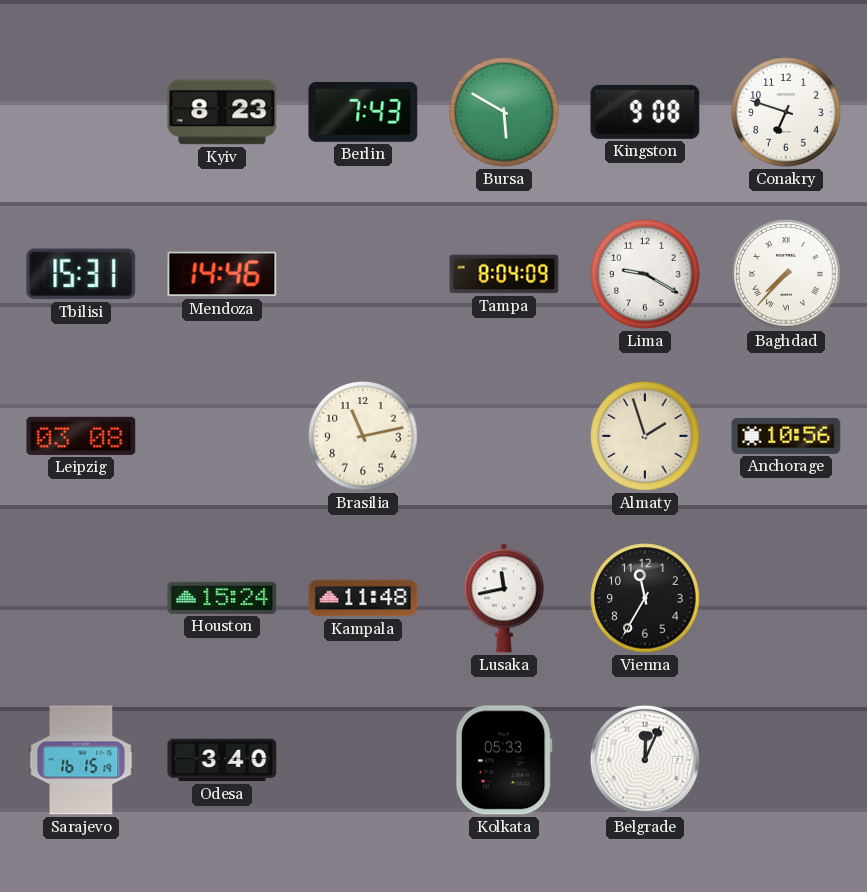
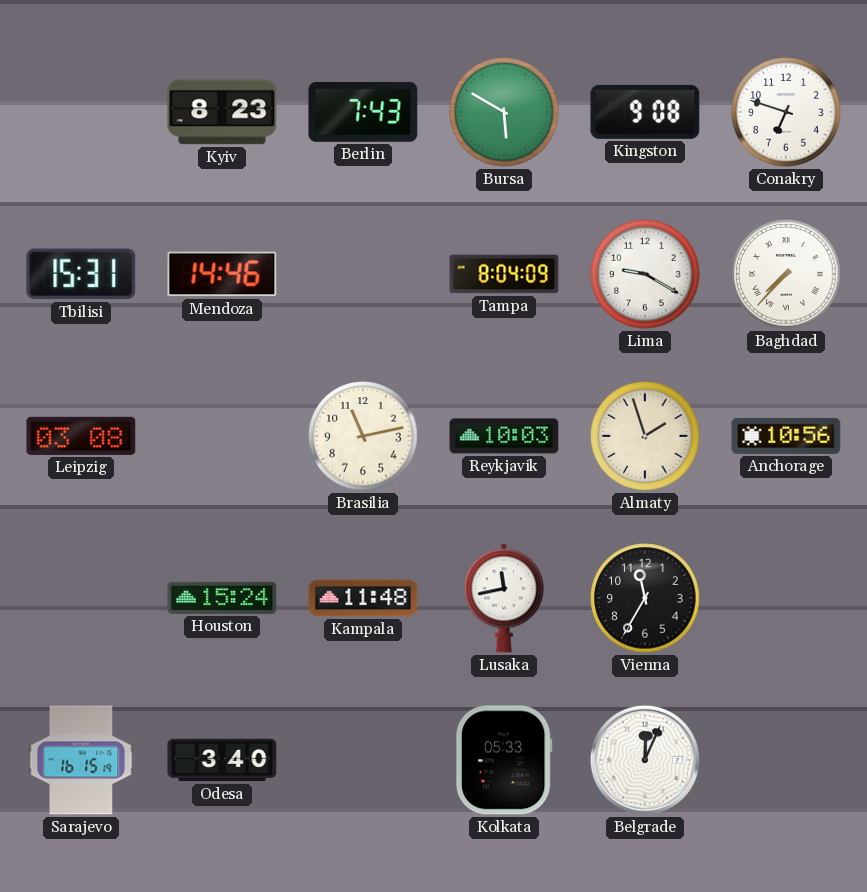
Reykjavik: none -> 10:03 (504, 436)
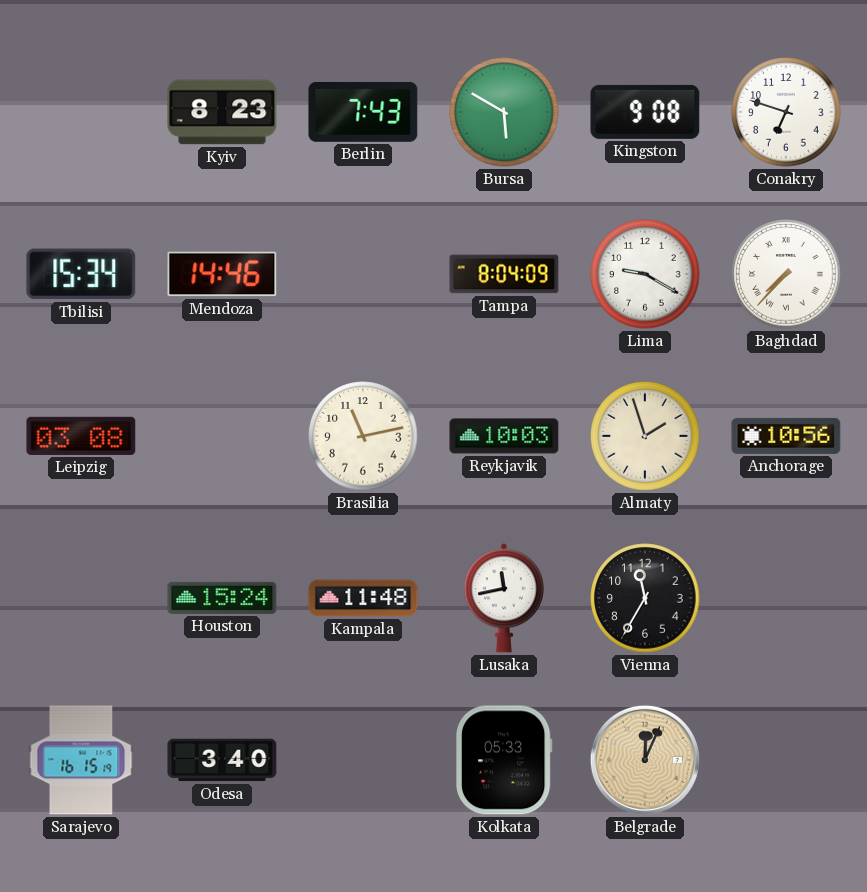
Tbilisi: 15:31 -> 15:34 (81, 274)
Belgrade dial: white -> champagne (645, 760)
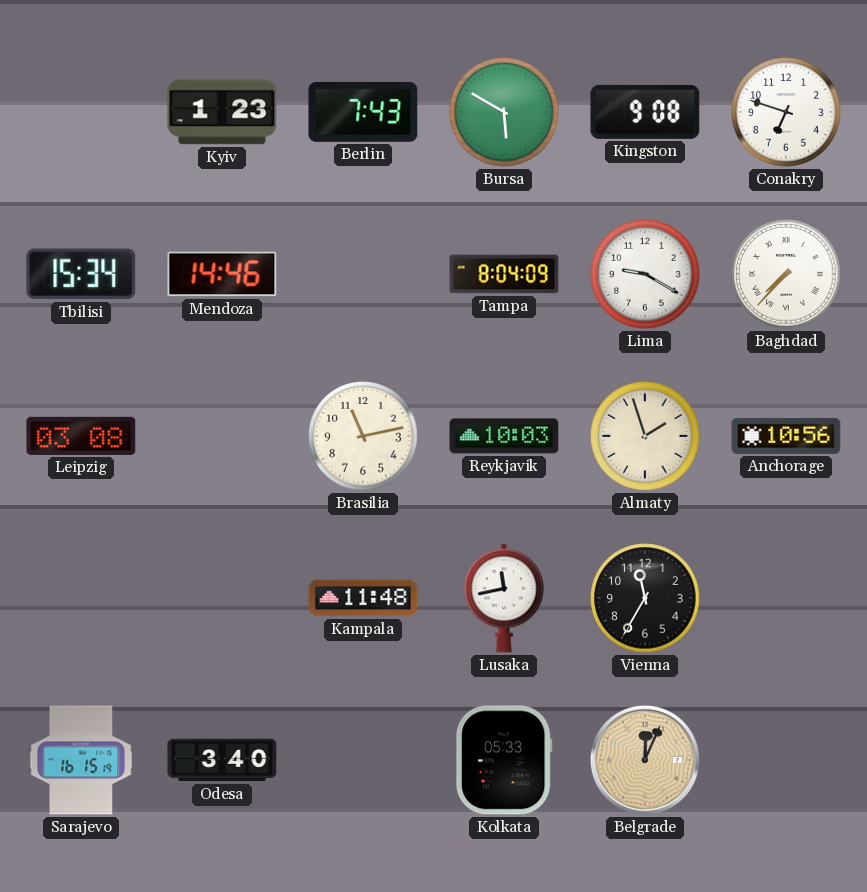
Kyiv: 8:23 -> 1:23 (222, 112)
Houston: 15:24 -> none (222, 598)
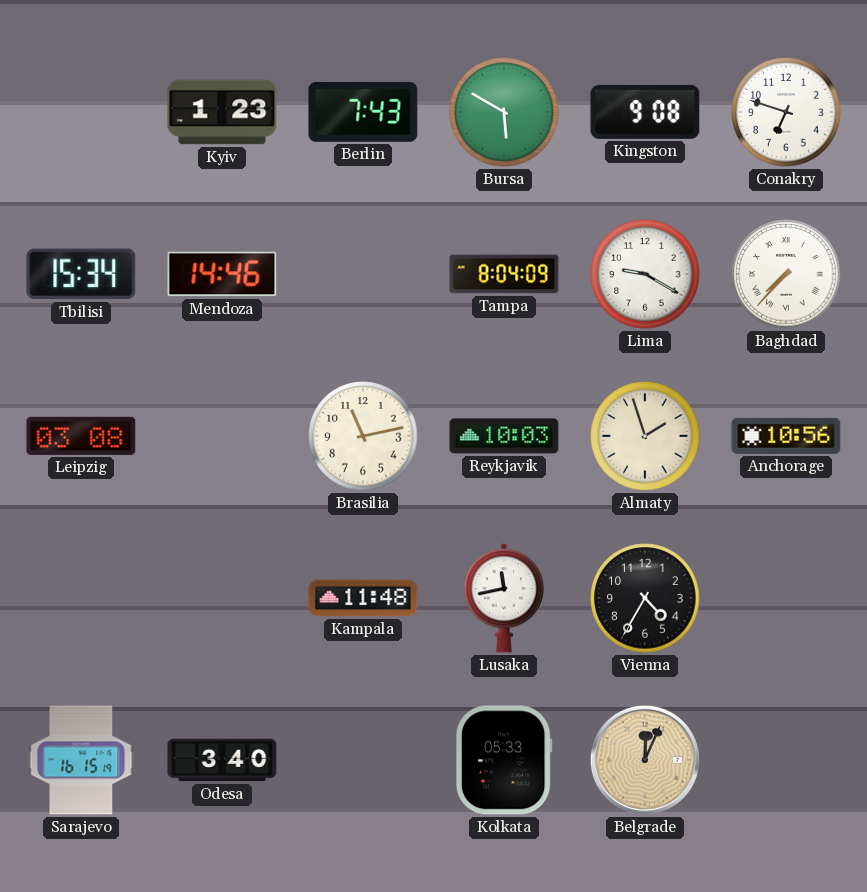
Vienna: 11:35 -> 4:35 (645, 598)
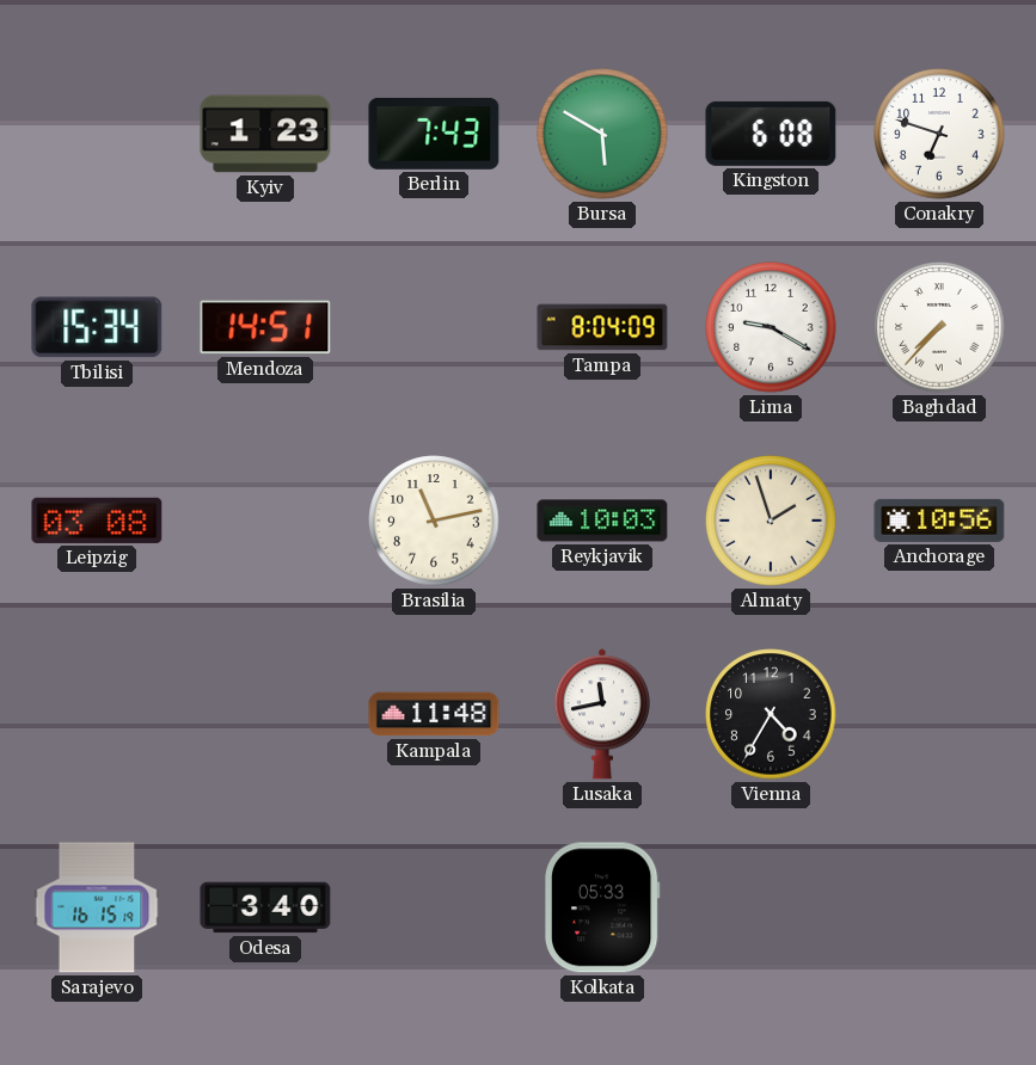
Kingston: 9:08 -> 6:08 (771, 134)
Mendoza: 14:46 -> 14:51 (265, 327)
Belgrade: 12:04 -> none (645, 760)
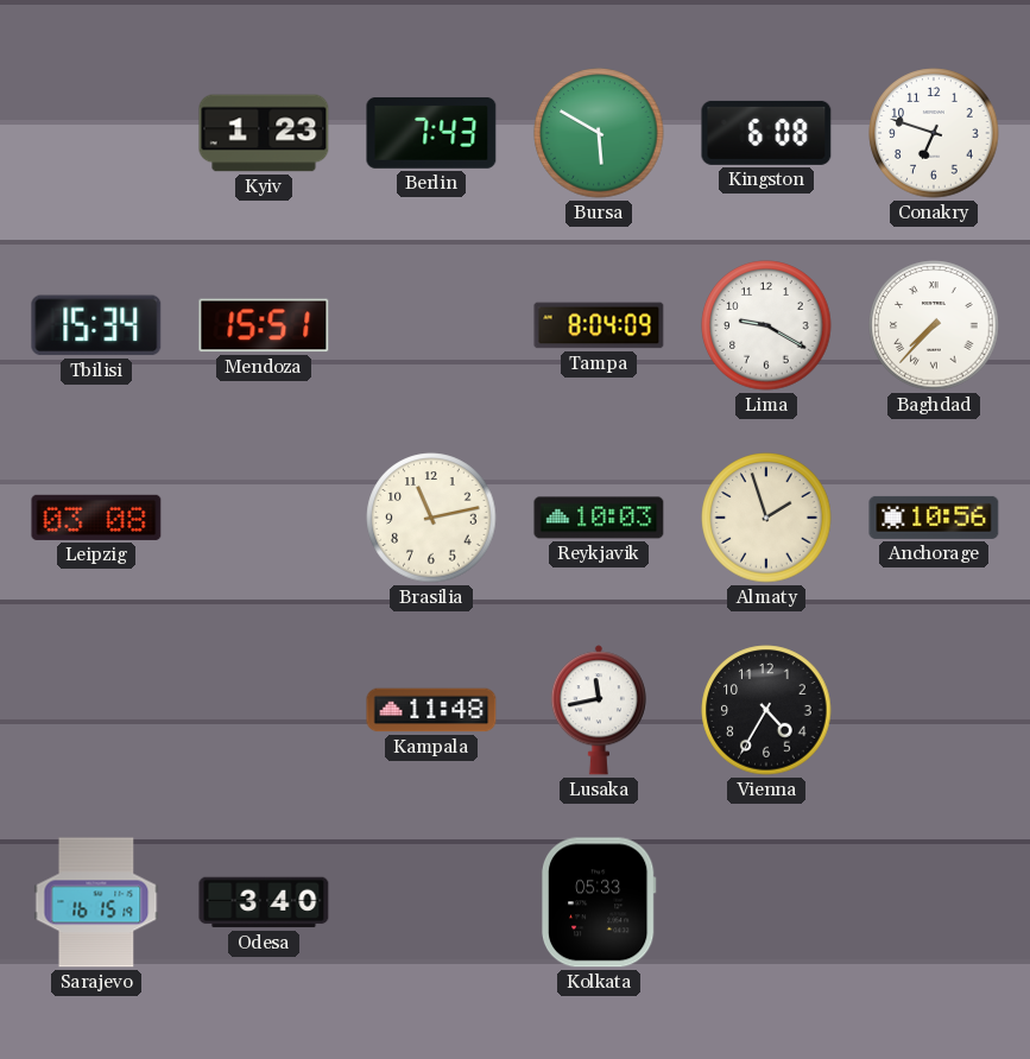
Mendoza: 14:51 -> 15:51 (264, 325)
